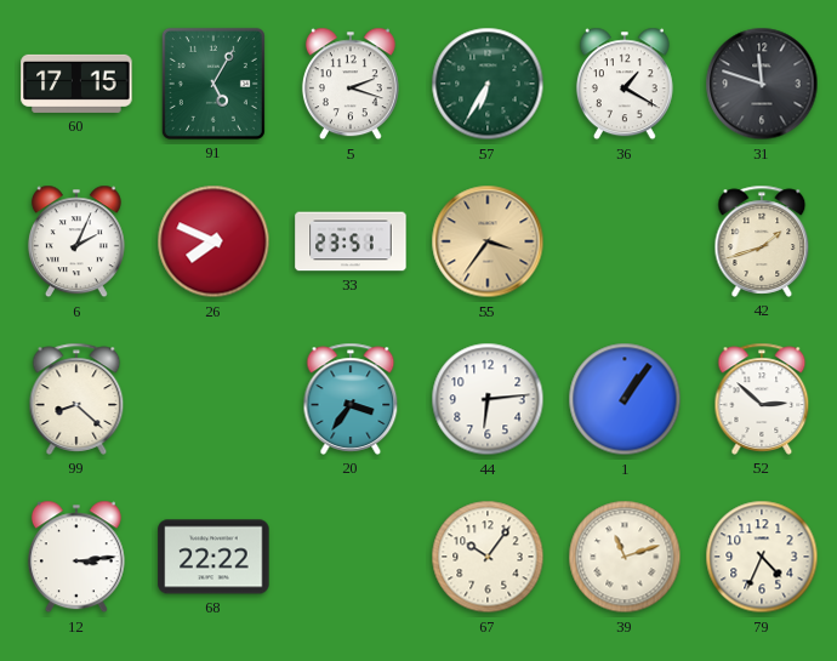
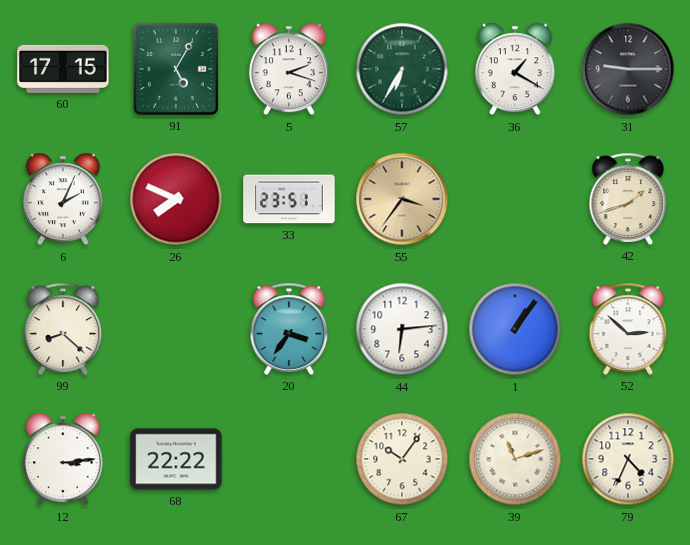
31: 11:48 -> 9:15 (628, 69)
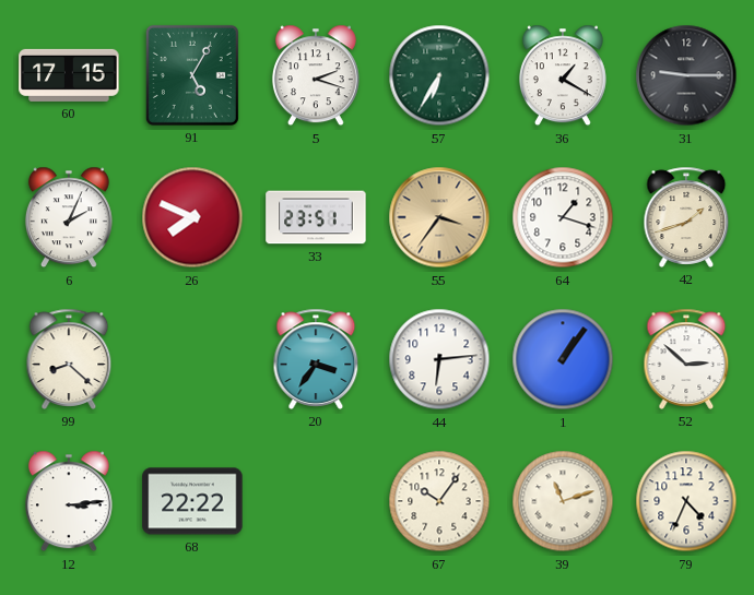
64: none -> 1:18 (563, 217)
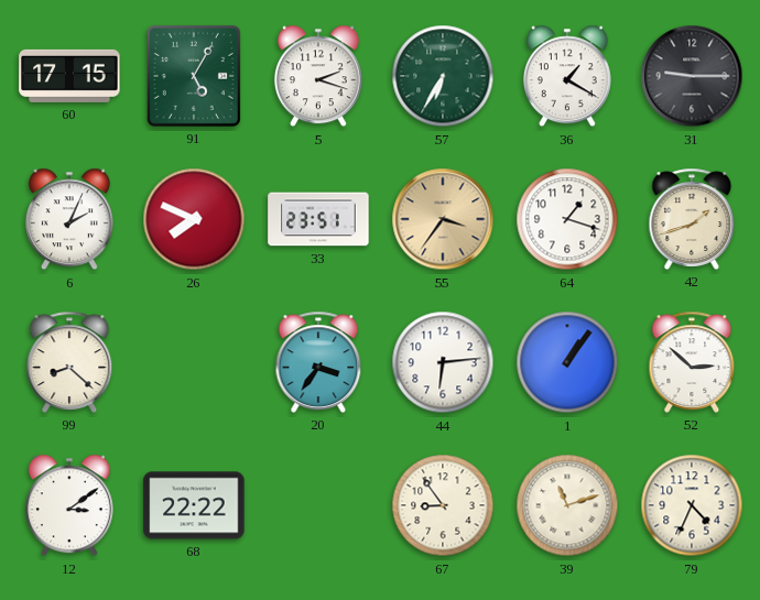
12: 3:14 -> 3:09 (69, 505)
67: 10:06 -> 8:54 (443, 505)
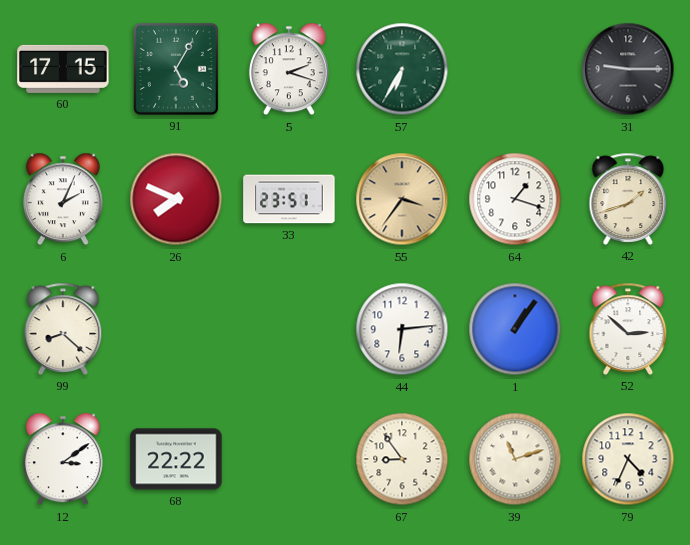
36: 1:20 -> none (567, 76)
20: 3:36 -> none (318, 362)
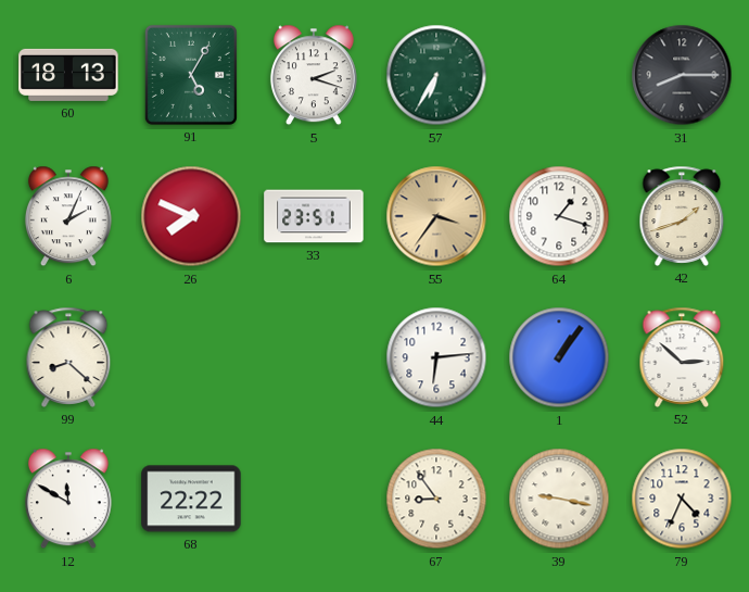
60: 17:15 -> 18:13 (68, 75)
31: 9:15 -> 8:15 (682, 75)
12: 3:09 -> 11:50 (68, 499)
39: 11:12 -> 9:17 (559, 499)
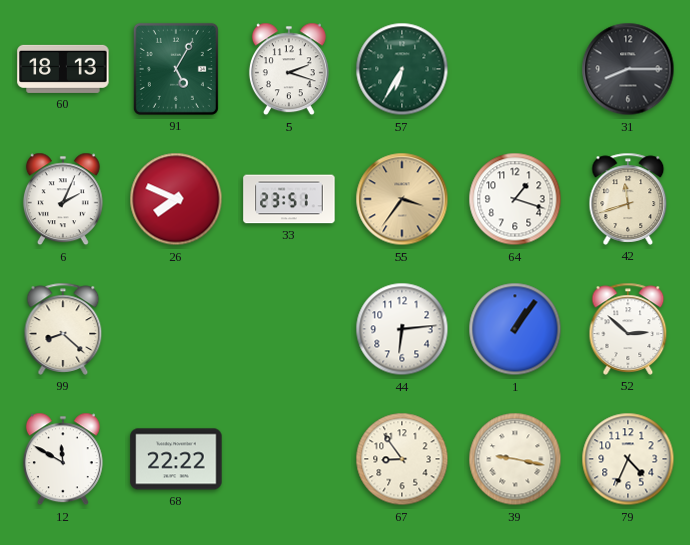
42: 1:42 -> 11:42 (628, 199)
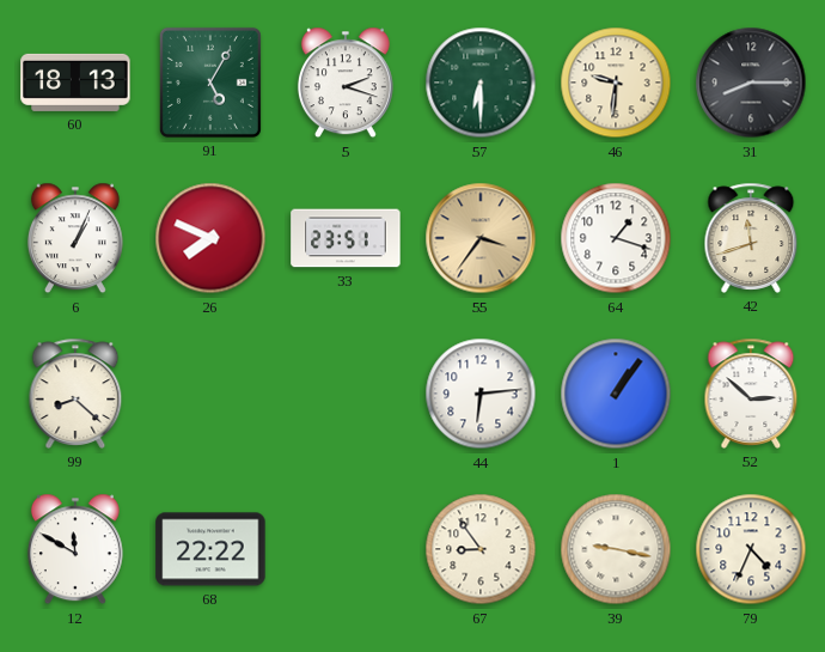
57: 6:35 -> 6:30 (481, 83)
46: none -> 9:31 (616, 83)
6: 2:04 -> 1:04 (75, 238)
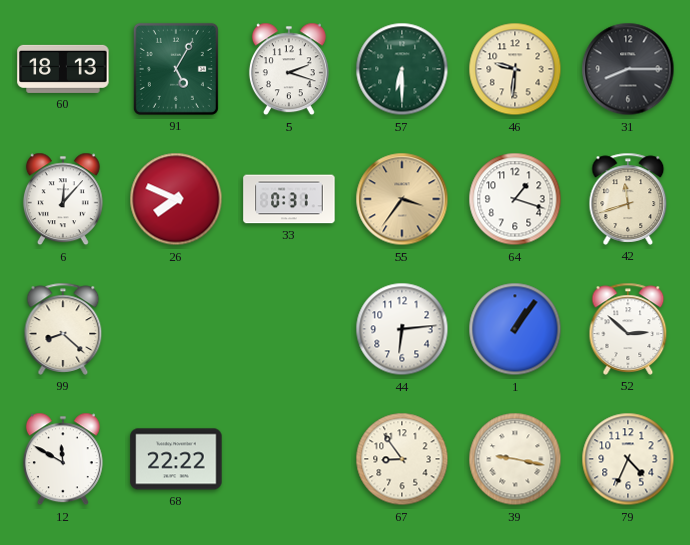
6: 1:04 -> 12:07 (63, 199)
33: 23:51 -> 0:31 (289, 199)
